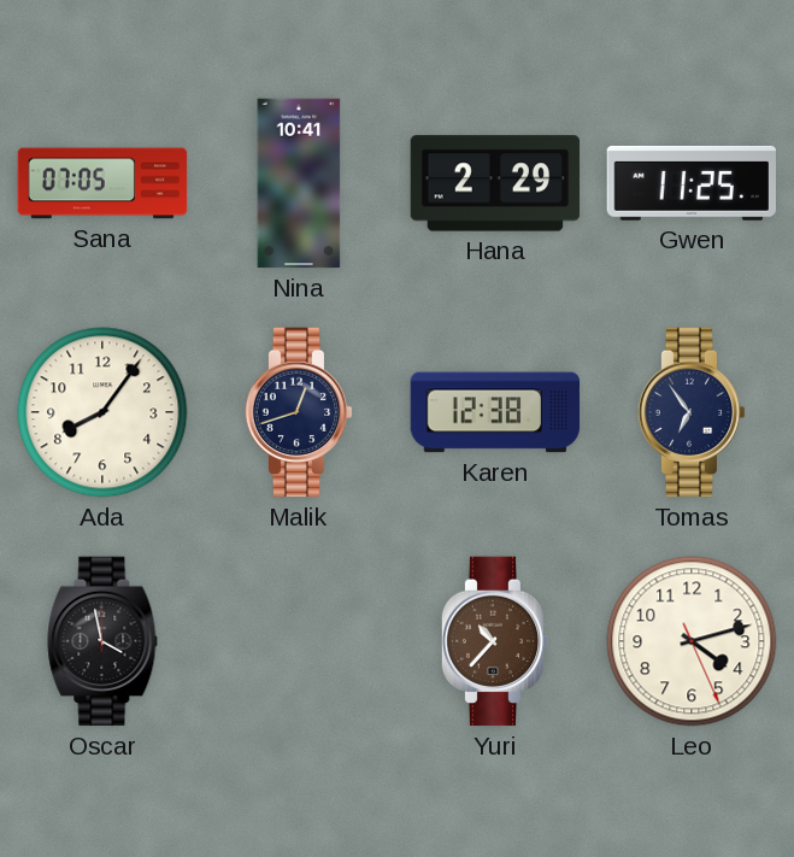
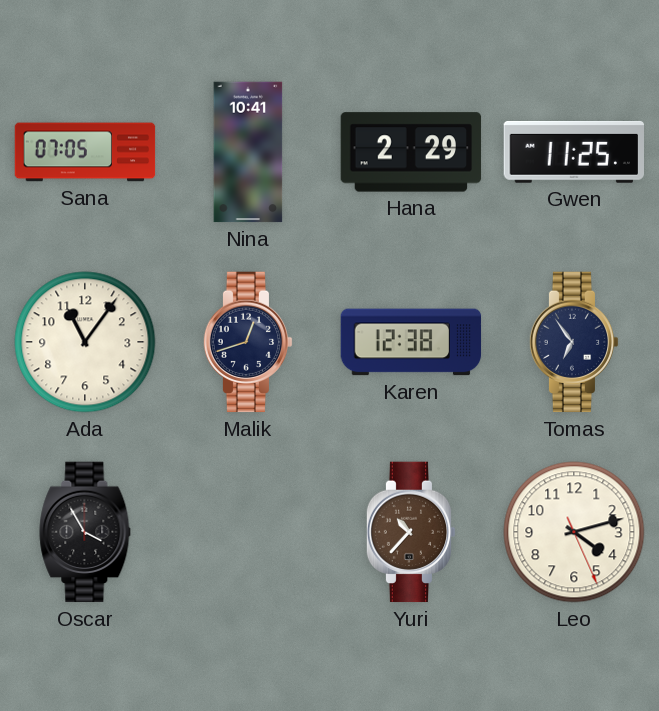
Ada: 8:06 -> 11:06 (85, 342)
Oscar: 3:58 -> 3:55 (85, 532)
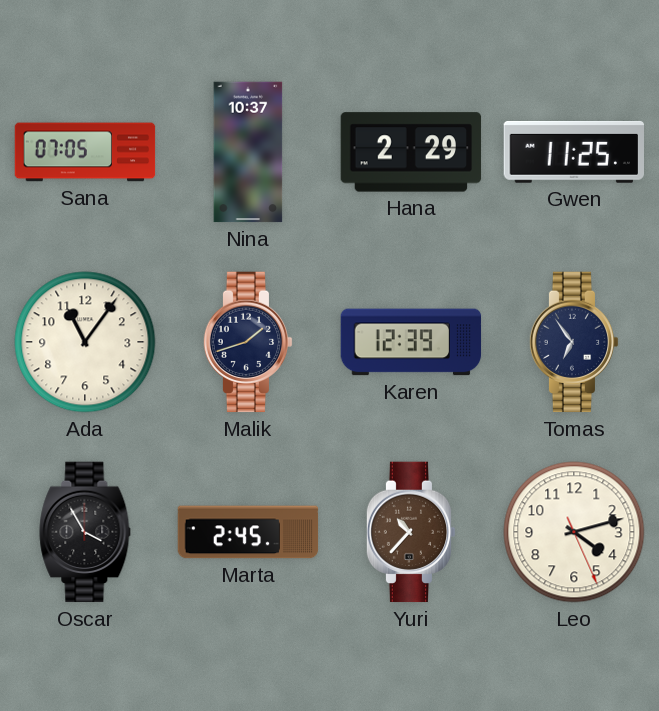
Nina: 10:41 -> 10:37 (248, 152)
Malik: 12:42 -> 1:42 (248, 342)
Karen: 12:38 -> 12:39 (411, 342)
Marta: none -> 2:45 (248, 532)
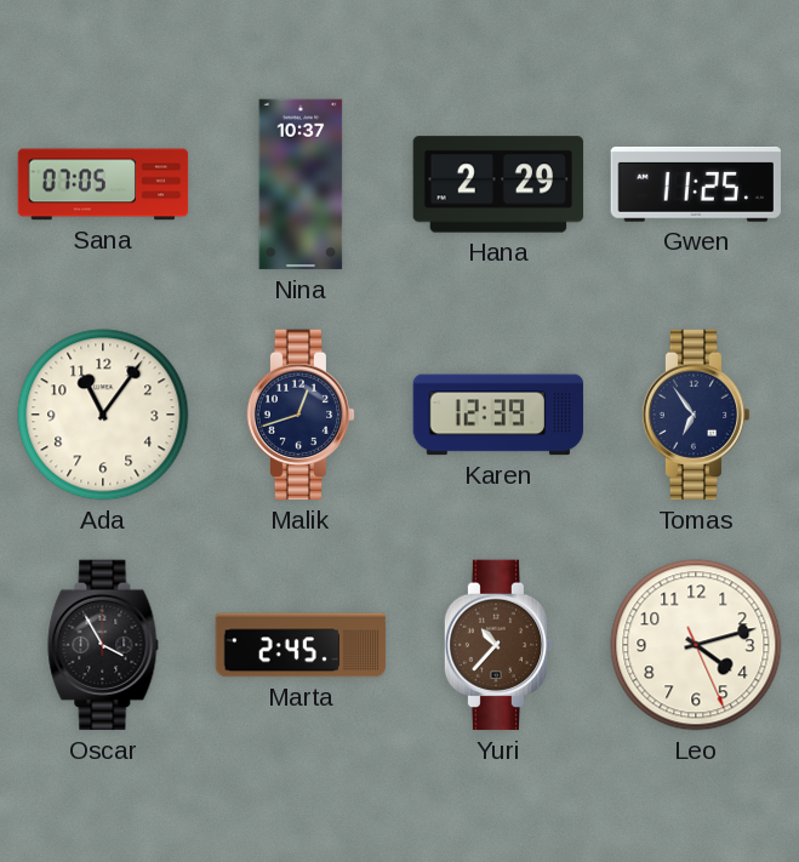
Malik: 1:42 -> 12:42 (301, 415)
